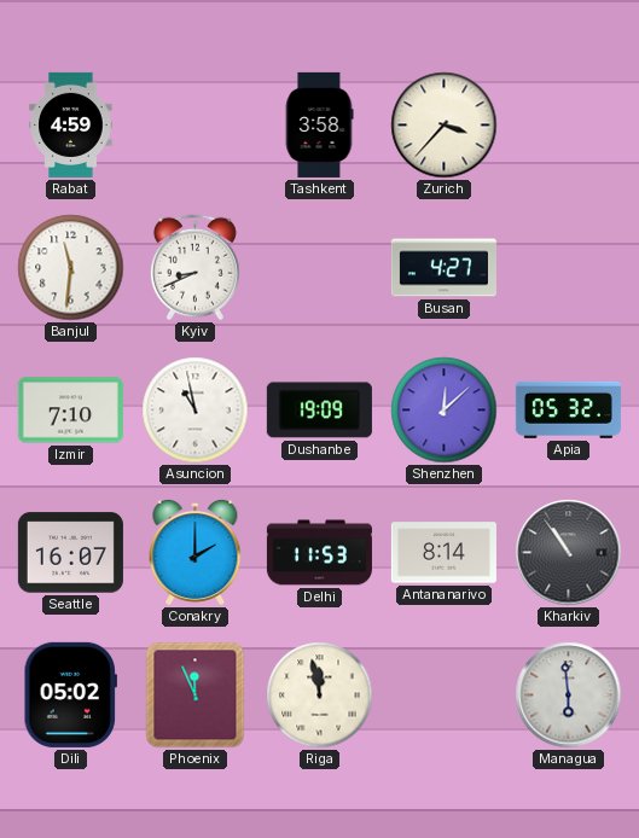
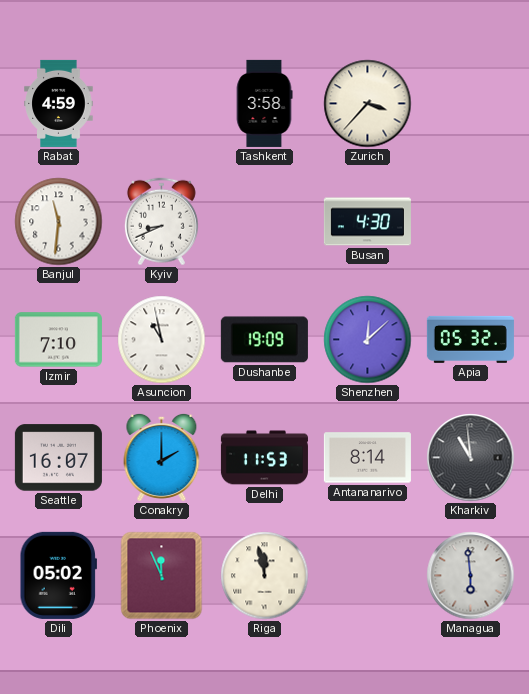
Busan: 4:27 -> 4:30 (367, 222)
Kharkiv: 10:54 -> 10:59 (471, 458)
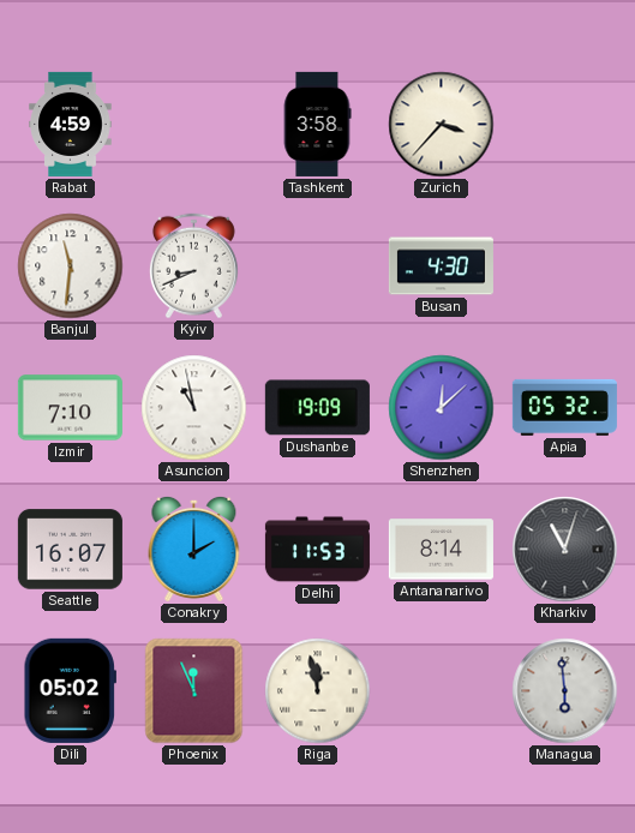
Kharkiv: 10:59 -> 11:03 (565, 550)
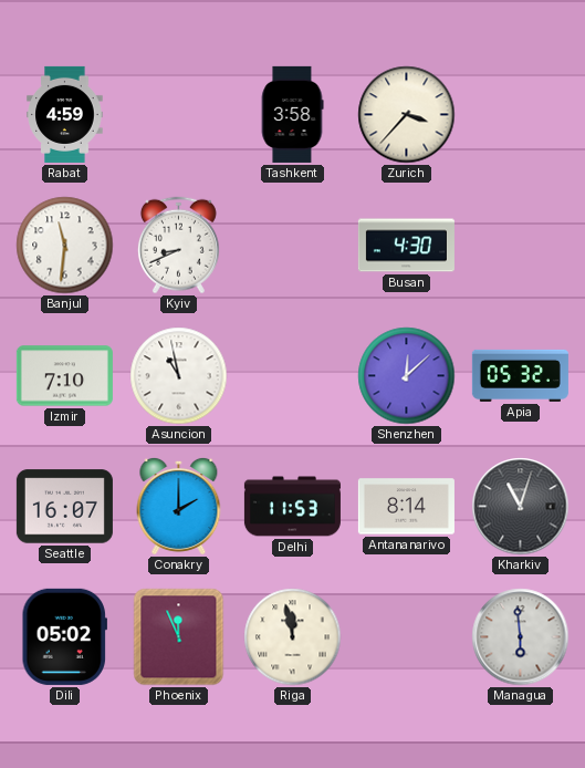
Dushanbe: 19:09 -> none (317, 408)
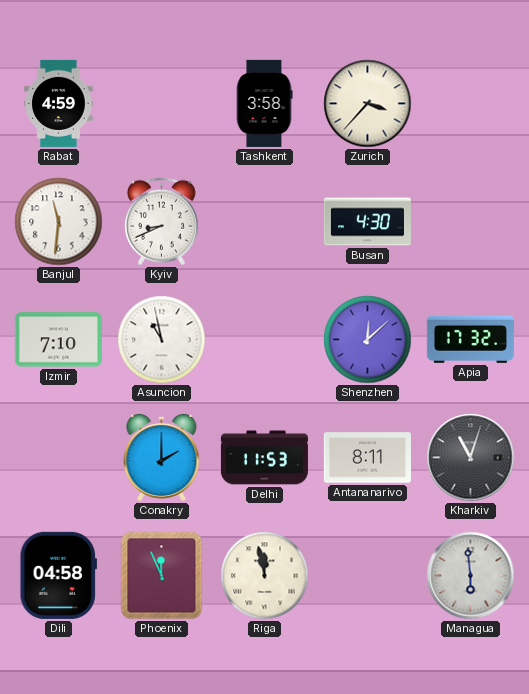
Apia: 05:32 -> 17:32 (470, 339)
Seattle: 16:07 -> none (64, 507)
Antananarivo: 8:14 -> 8:11 (367, 458)
Dili: 05:02 -> 04:58 (58, 575)
